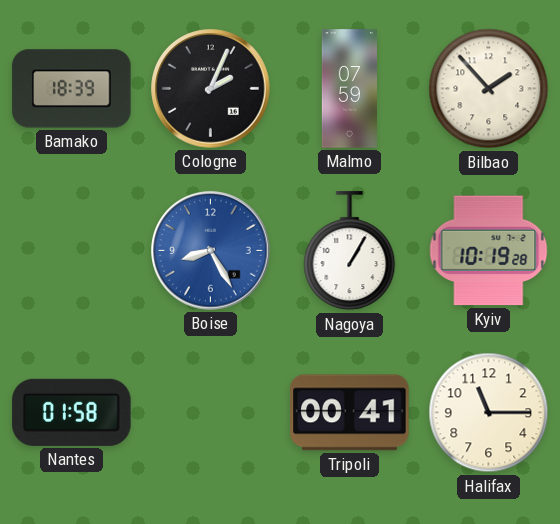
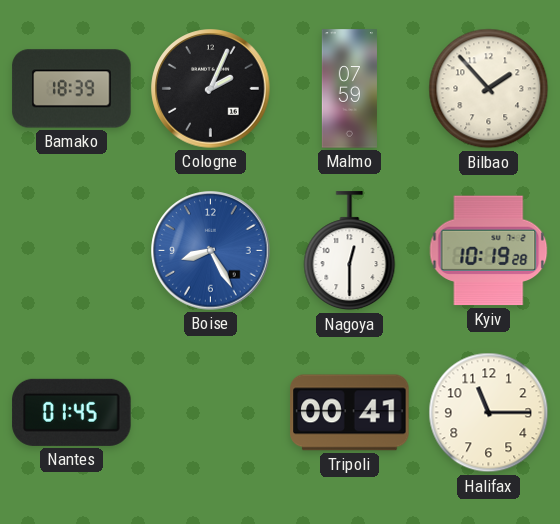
Nagoya: 1:05 -> 12:30 (350, 251)
Nantes: 01:58 -> 01:45 (72, 412)
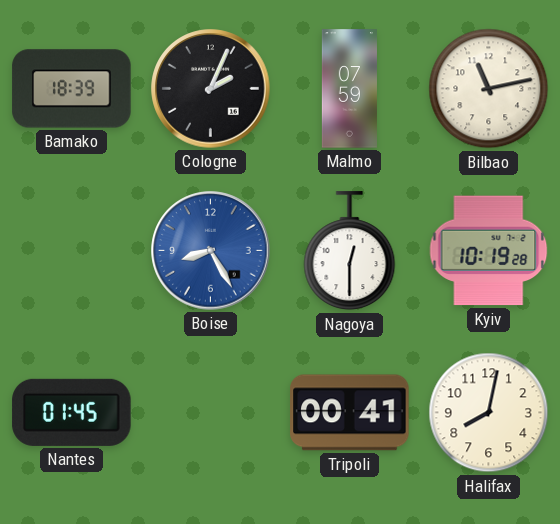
Bilbao: 1:53 -> 11:13 (489, 89)
Halifax: 11:15 -> 8:02 (489, 413)
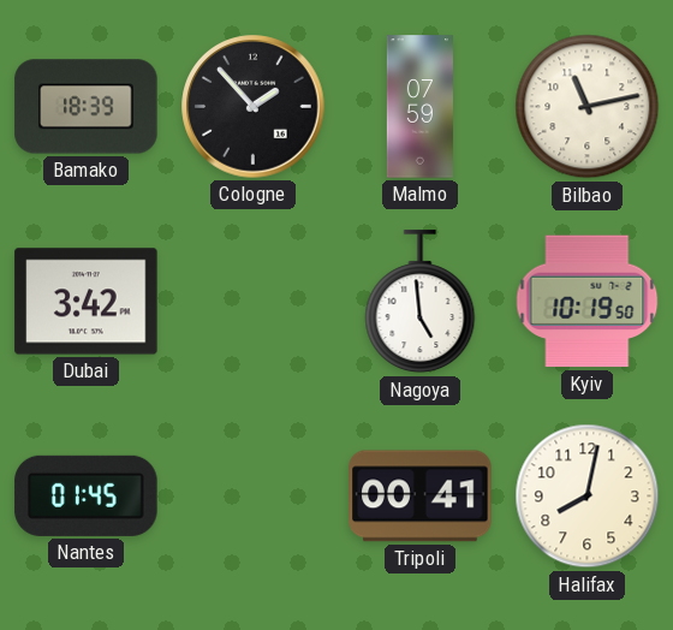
Cologne: 2:04 -> 1:53 (254, 107)
Dubai: none -> 3:42 (87, 302)
Boise: 8:25 -> none (211, 251)
Nagoya: 12:30 -> 4:59 (421, 302)
Kyiv: 10:19:28 -> 10:19:50 (588, 302)
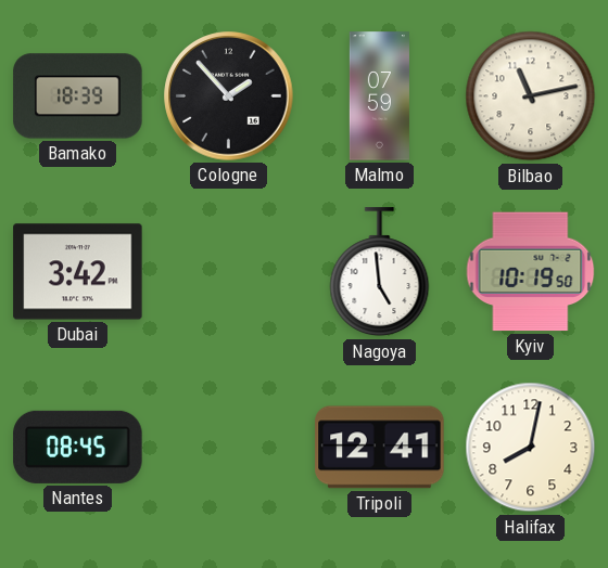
Nantes: 01:45 -> 08:45 (78, 447)
Tripoli: 00:41 -> 12:41 (380, 448)
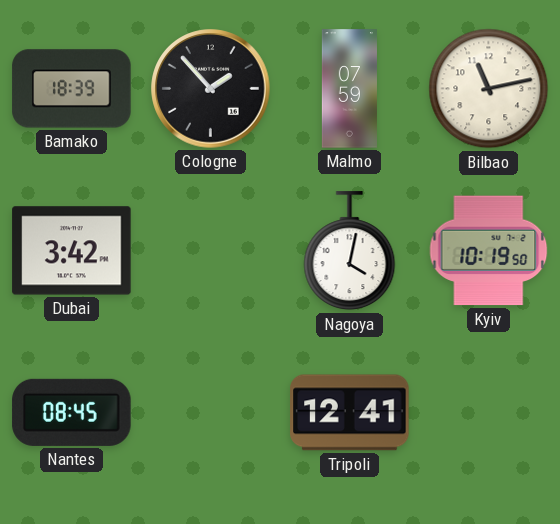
Nagoya: 4:59 -> 4:02 (350, 251)
Halifax: 8:02 -> none (531, 448)
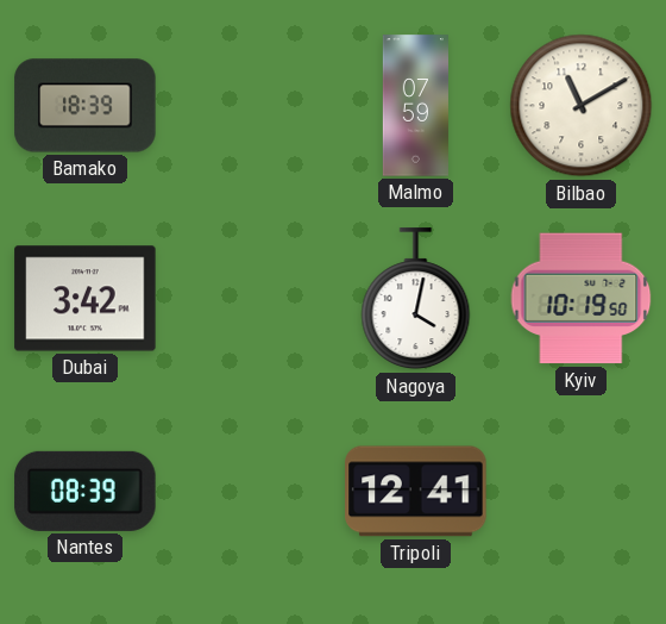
Cologne: 1:53 -> none (211, 89)
Bilbao: 11:13 -> 11:10 (582, 106)
Nantes: 08:45 -> 08:39 (86, 491)
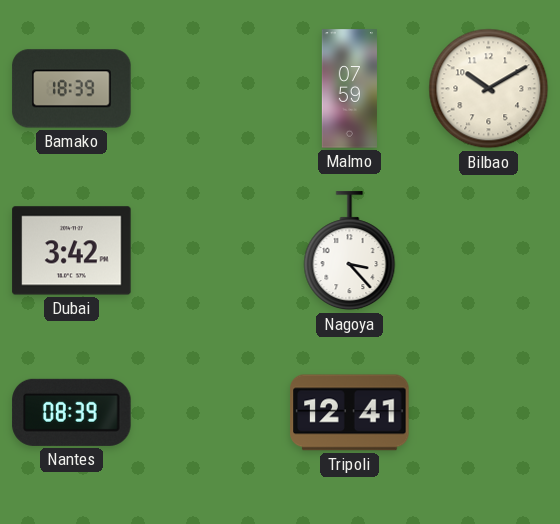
Bilbao: 11:10 -> 10:10 (489, 89)
Nagoya: 4:02 -> 3:23 (350, 251)
Kyiv: 10:19 -> none (582, 299)
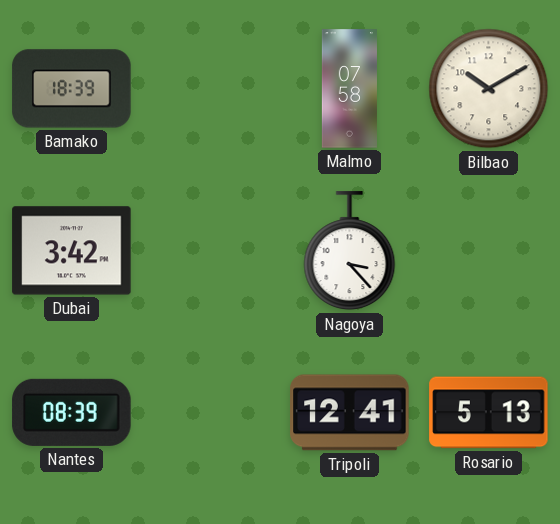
Malmo: 07:59 -> 07:58 (349, 89)
Rosario: none -> 5:13 (489, 413)
